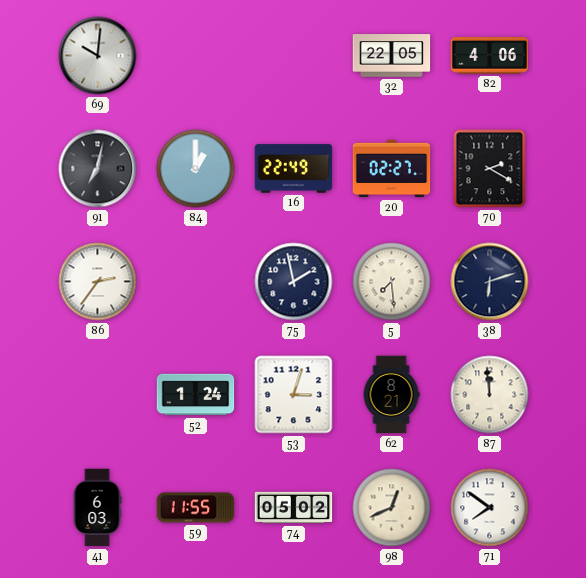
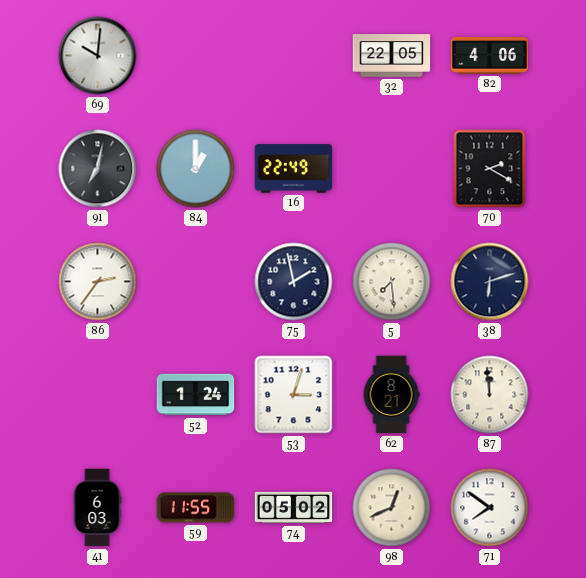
20: 02:27 -> none (392, 169)
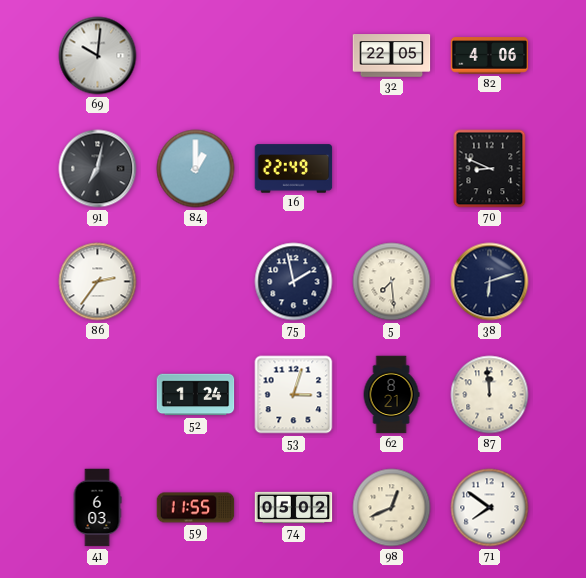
70: 2:20 -> 8:49 (490, 169)
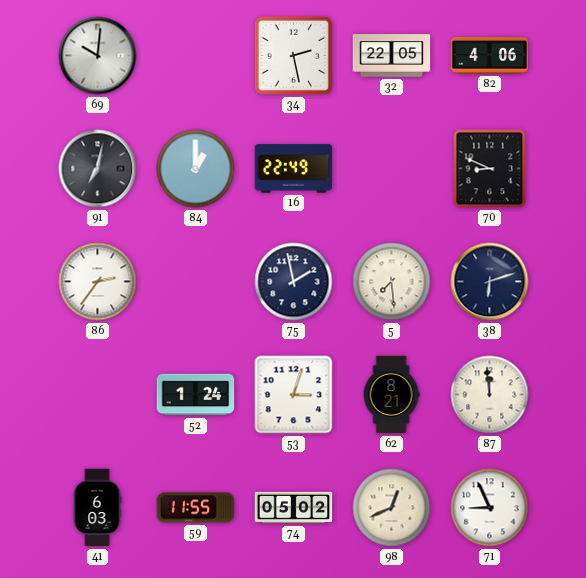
34: none -> 2:28 (293, 55)
71: 7:51 -> 8:56 (490, 508)
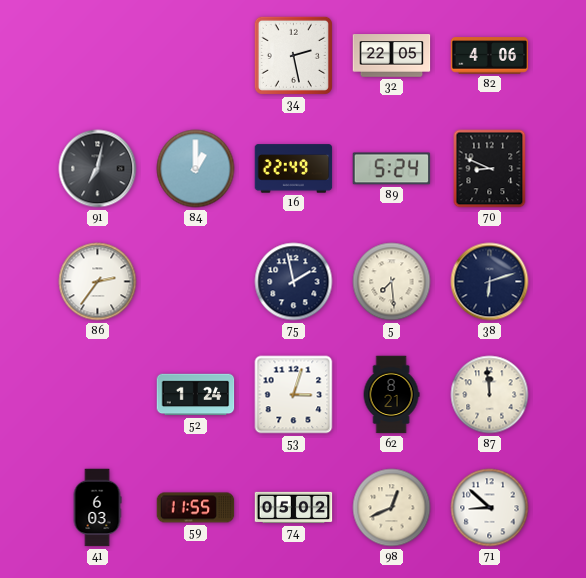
69: 10:01 -> none (98, 56)
89: none -> 5:24 (392, 169)
71: 8:56 -> 8:52 (490, 508)
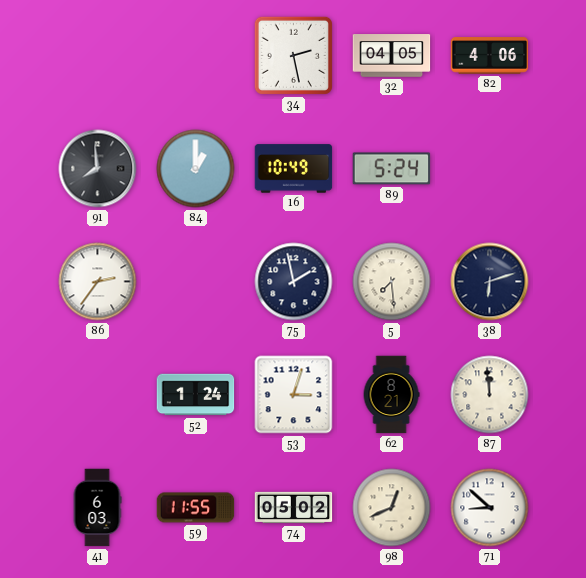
32: 22:05 -> 04:05 (392, 56)
91: 7:02 -> 7:59 (98, 169)
16: 22:49 -> 10:49 (294, 169)
70: 8:49 -> none (490, 169)
